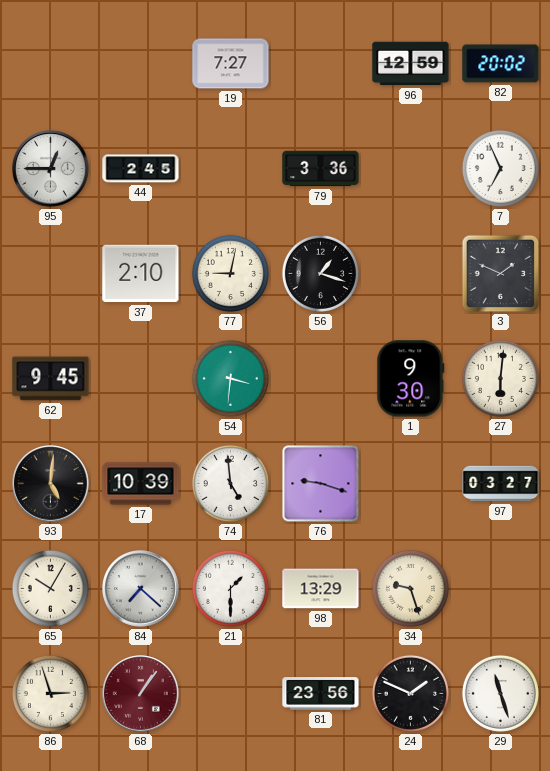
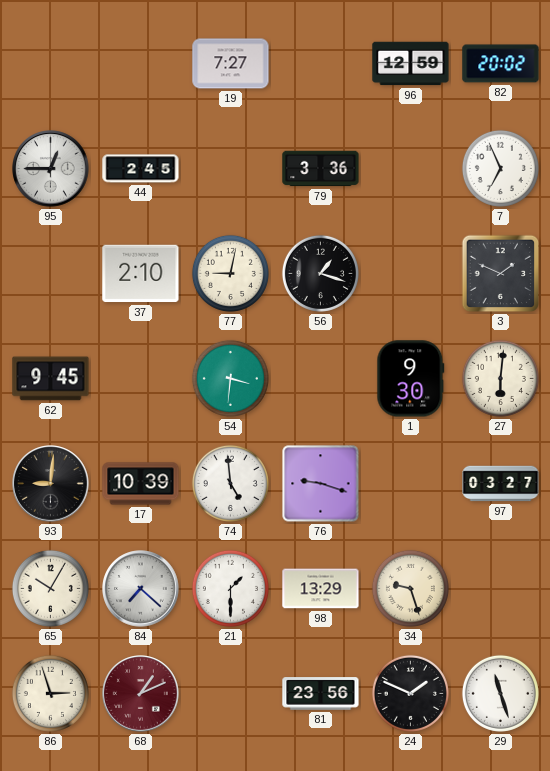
93: 5:01 -> 9:01 (51, 484)
68: 1:06 -> 1:11 (141, 694)
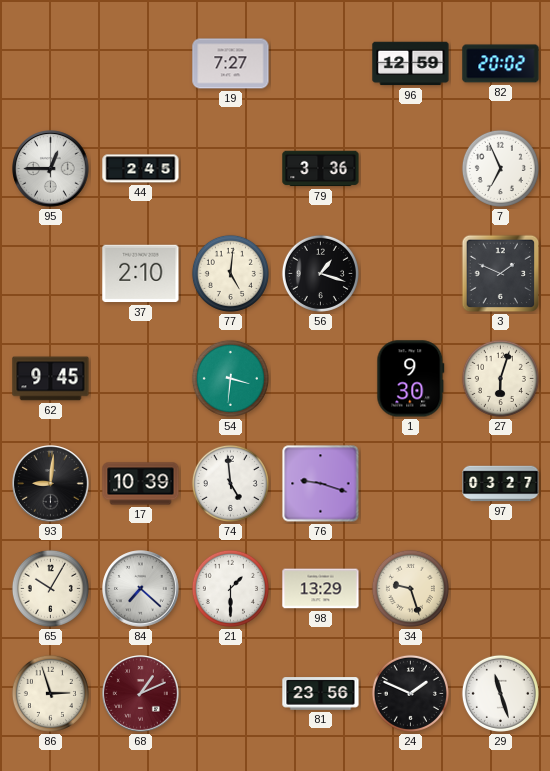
77: 9:02 -> 5:01 (230, 273)
27: 6:01 -> 6:03 (500, 378)
